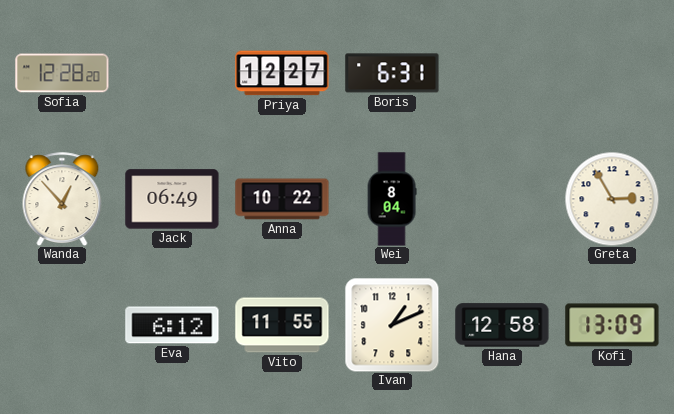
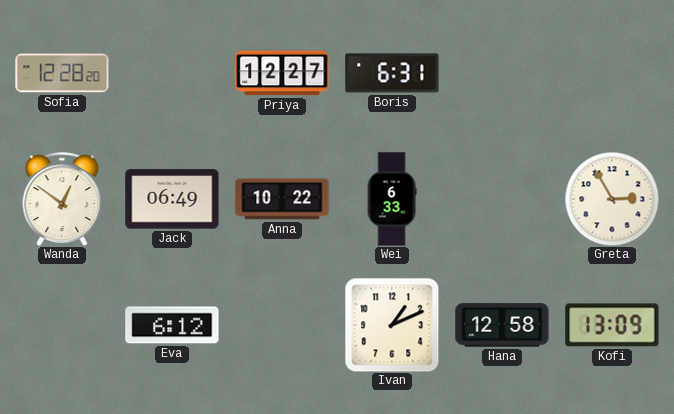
Wanda: 12:53 -> 12:51 (62, 199)
Wei: 8:04 -> 6:33 (392, 199)
Vito: 11:55 -> none (282, 325)
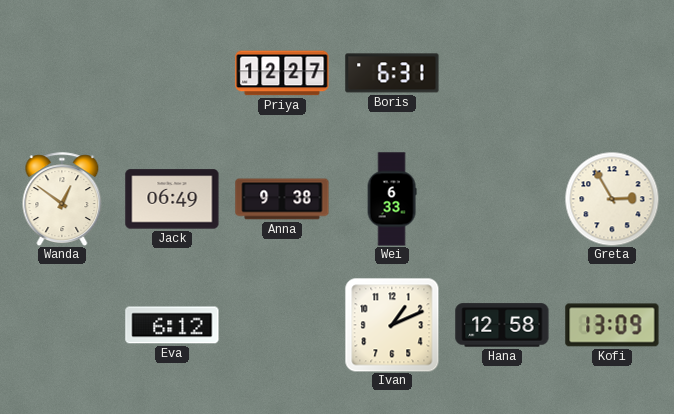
Sofia: 12:28 -> none (62, 73)
Anna: 10:22 -> 9:38 (282, 199)
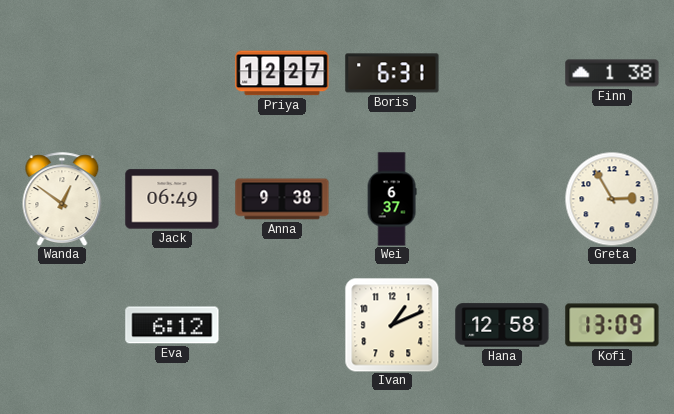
Finn: none -> 1:38 (612, 73)
Wei: 6:33 -> 6:37 (392, 199)
